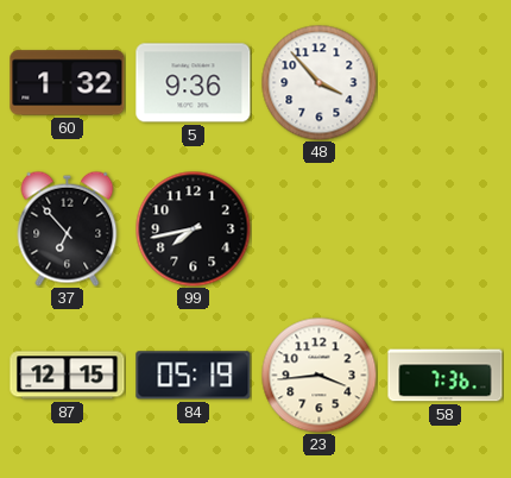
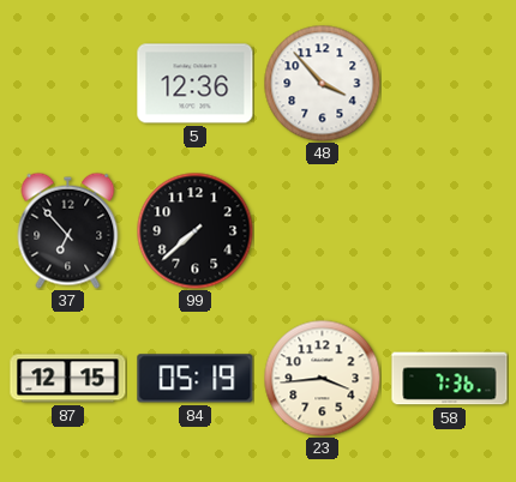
60: 1:32 -> none (68, 83)
5: 9:36 -> 12:36 (196, 84)
99: 7:43 -> 7:38 (194, 230)
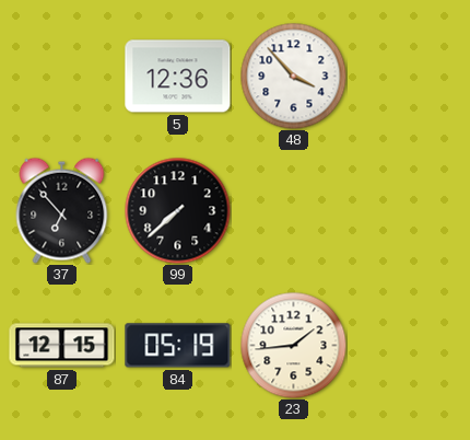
23: 3:44 -> 1:44 (293, 345)
58: 7:36 -> none (450, 379)
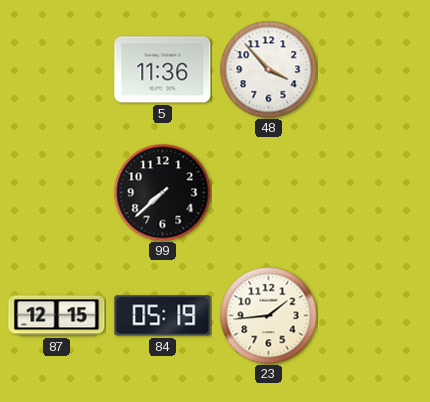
5: 12:36 -> 11:36 (163, 70)
37: 6:53 -> none (62, 210)
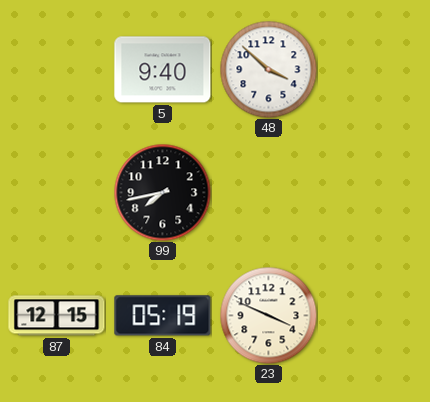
5: 11:36 -> 9:40 (163, 70)
48: 3:53 -> 3:52 (268, 69)
99: 7:38 -> 7:43 (162, 192)
23: 1:44 -> 3:49 (268, 315)
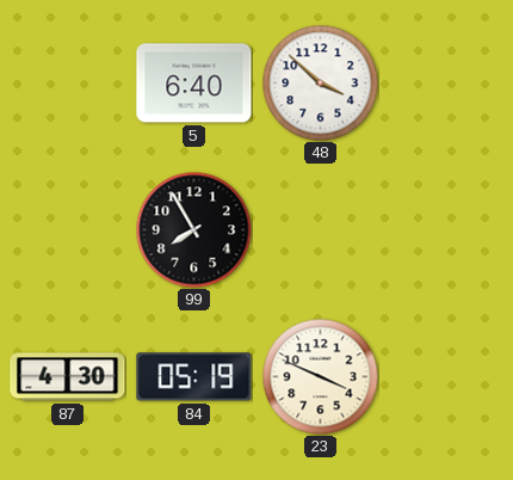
5: 9:40 -> 6:40 (194, 84)
99: 7:43 -> 7:55 (193, 229)
87: 12:15 -> 4:30 (68, 377)
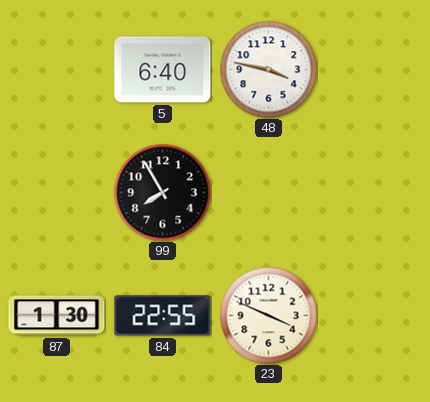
48: 3:52 -> 3:47 (268, 69)
87: 4:30 -> 1:30 (57, 316)
84: 05:19 -> 22:55 (163, 316)
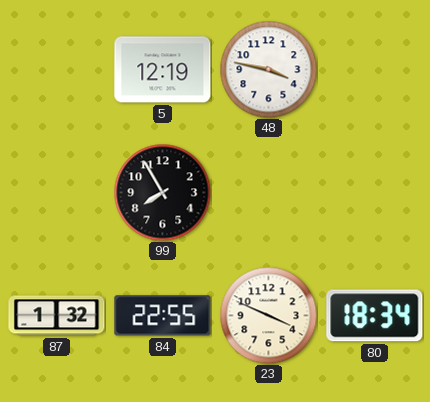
5: 6:40 -> 12:19 (163, 70)
87: 1:30 -> 1:32 (57, 316)
80: none -> 18:34 (375, 316)
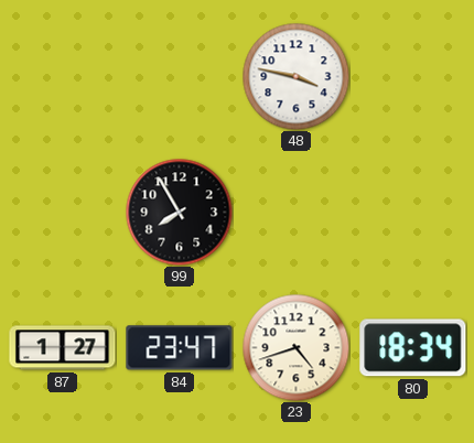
5: 12:19 -> none (163, 70)
87: 1:32 -> 1:27 (63, 348)
84: 22:55 -> 23:47 (180, 348)
23: 3:49 -> 4:42 (295, 347)
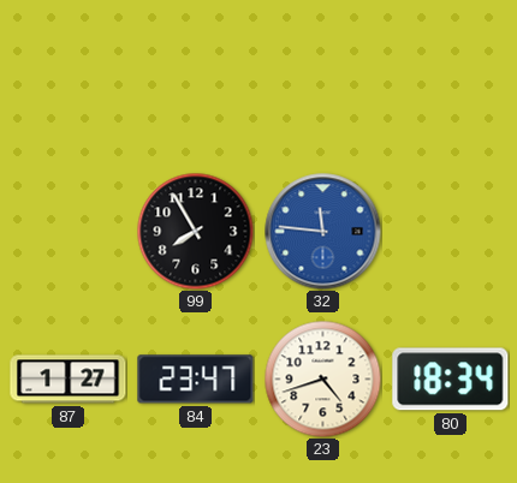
48: 3:47 -> none (295, 76)
32: none -> 11:46 (323, 232)
